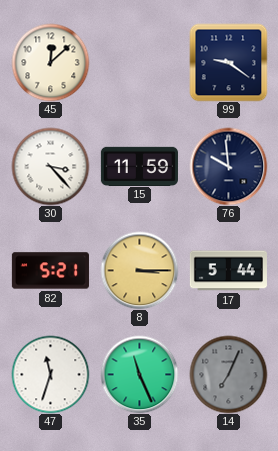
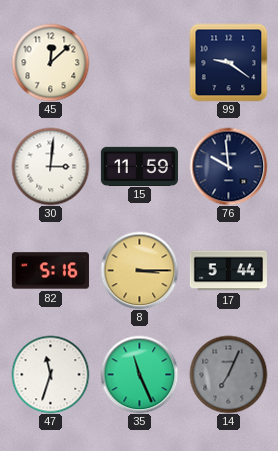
30: 3:23 -> 3:01 (50, 166)
82: 5:21 -> 5:16 (50, 271)
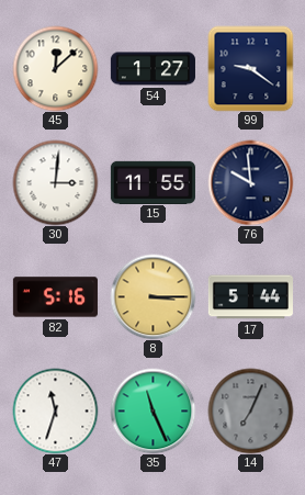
54: none -> 1:27 (152, 69)
15: 11:59 -> 11:55 (152, 182)
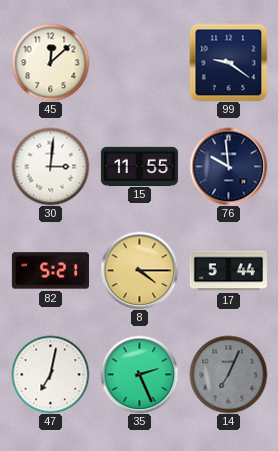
54: 1:27 -> none (152, 69)
82: 5:16 -> 5:21 (50, 271)
8: 3:15 -> 4:15 (139, 270)
47: 11:33 -> 7:02 (50, 374)
35: 11:26 -> 2:26 (139, 374)
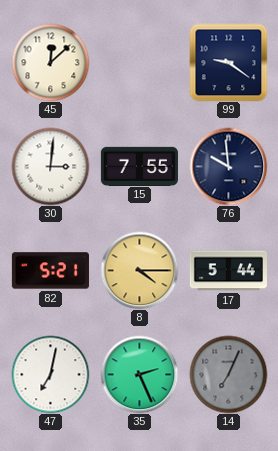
15: 11:55 -> 7:55 (139, 166)
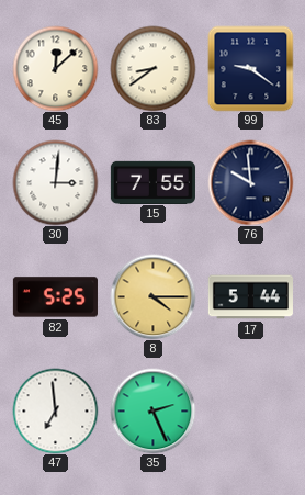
83: none -> 8:39 (152, 68)
82: 5:21 -> 5:25 (55, 297)
47: 7:02 -> 6:59 (55, 410)
14: 7:04 -> none (228, 374)
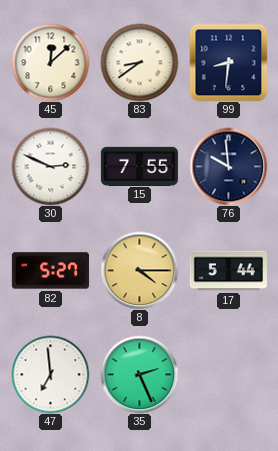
99: 9:21 -> 8:31 (228, 62)
30: 3:01 -> 2:49 (50, 166)
82: 5:25 -> 5:27 (50, 271)
